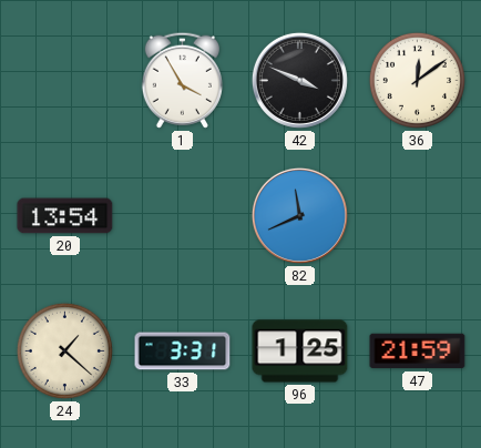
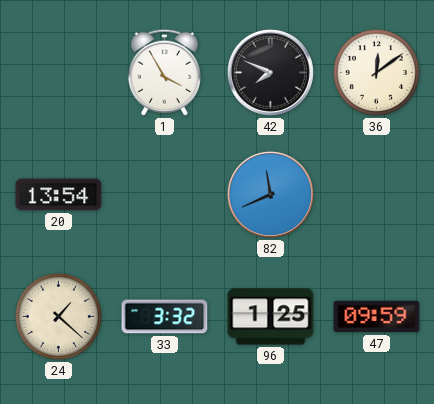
42: 3:49 -> 7:49 (270, 72)
33: 3:31 -> 3:32 (165, 317)
47: 21:59 -> 09:59 (377, 317)
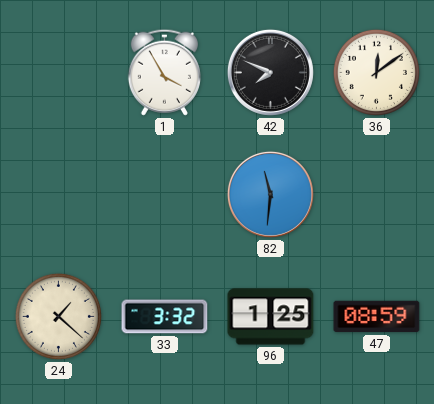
20: 13:54 -> none (59, 195)
82: 11:41 -> 11:31 (270, 194)
47: 09:59 -> 08:59 (377, 317)
